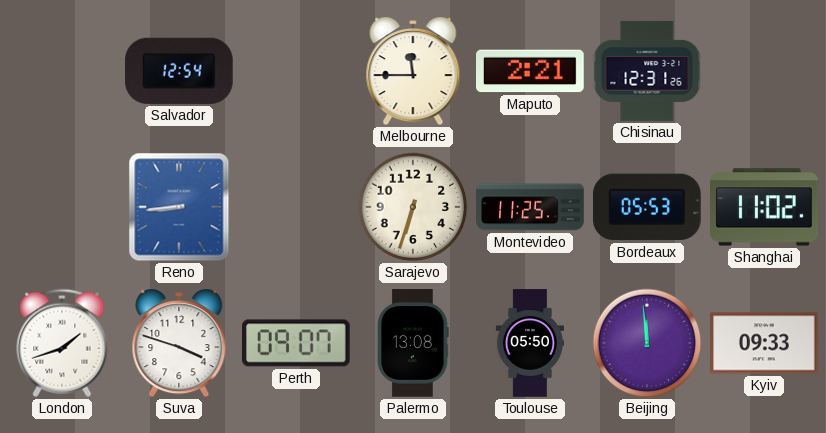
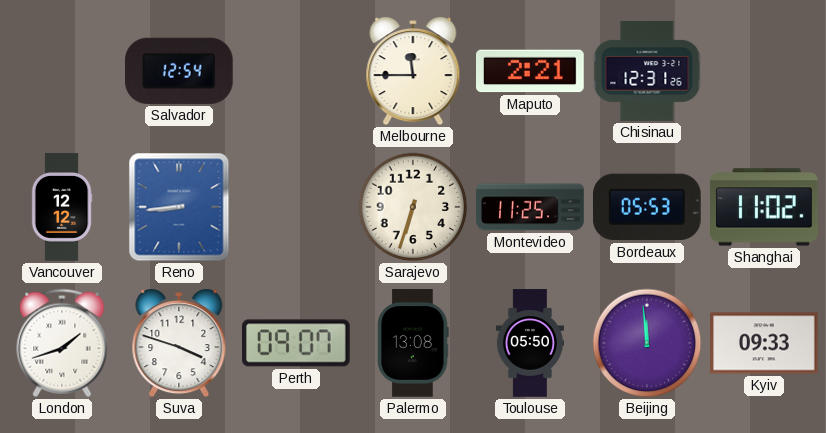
Vancouver: none -> 12:12 (62, 207)
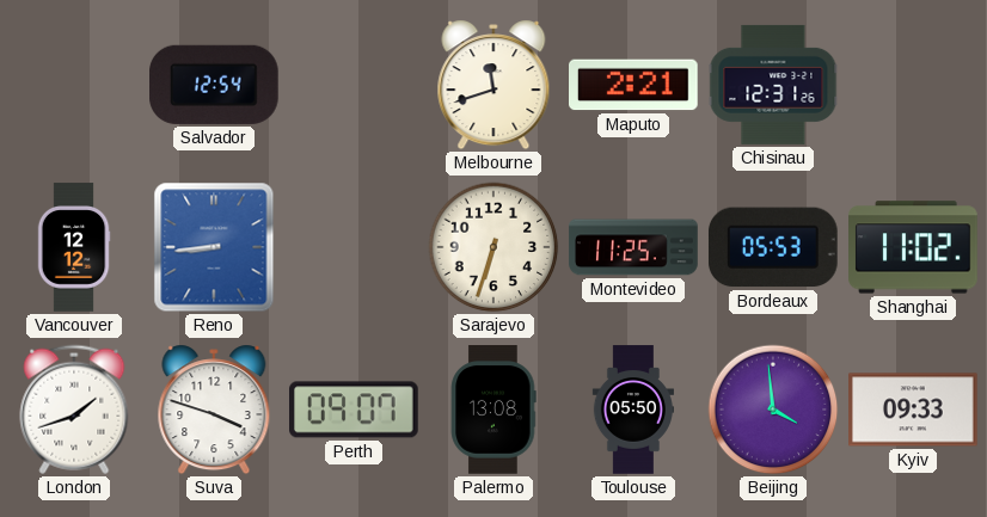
Melbourne: 11:45 -> 11:42 (493, 85)
Beijing: 11:59 -> 3:59 (773, 410)
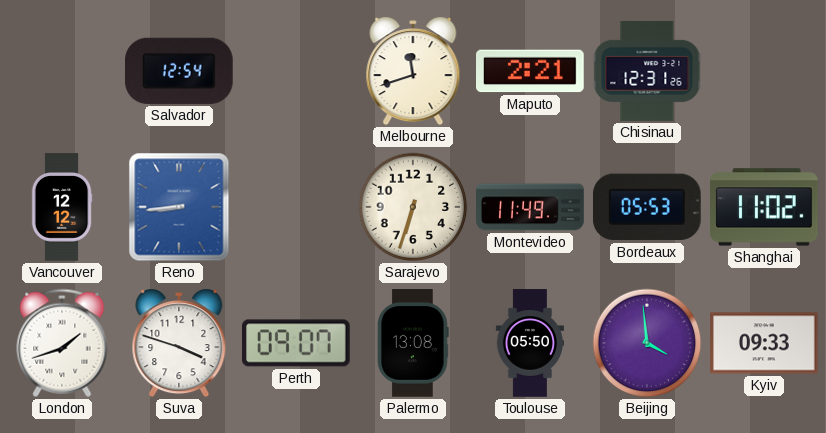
Montevideo: 11:25 -> 11:49 (530, 207)
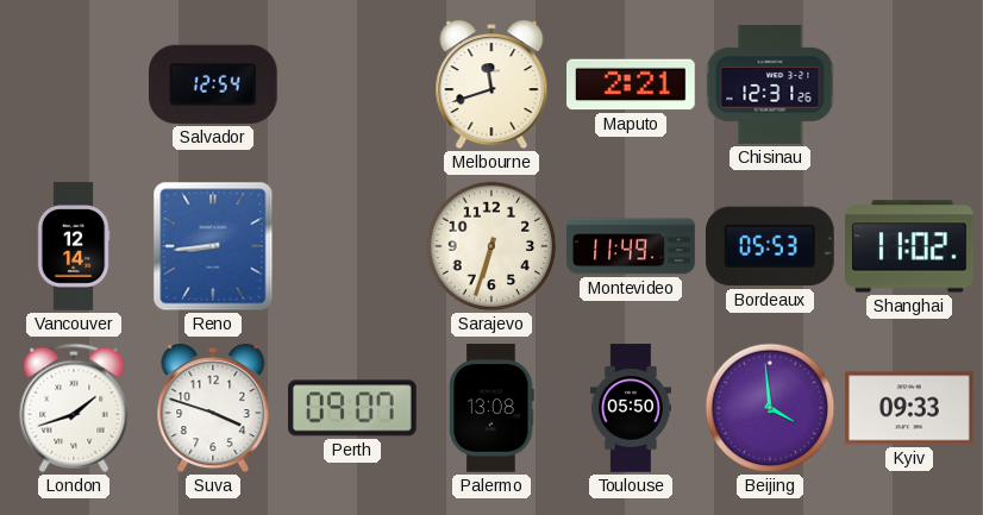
Vancouver: 12:12 -> 12:14 (74, 246)
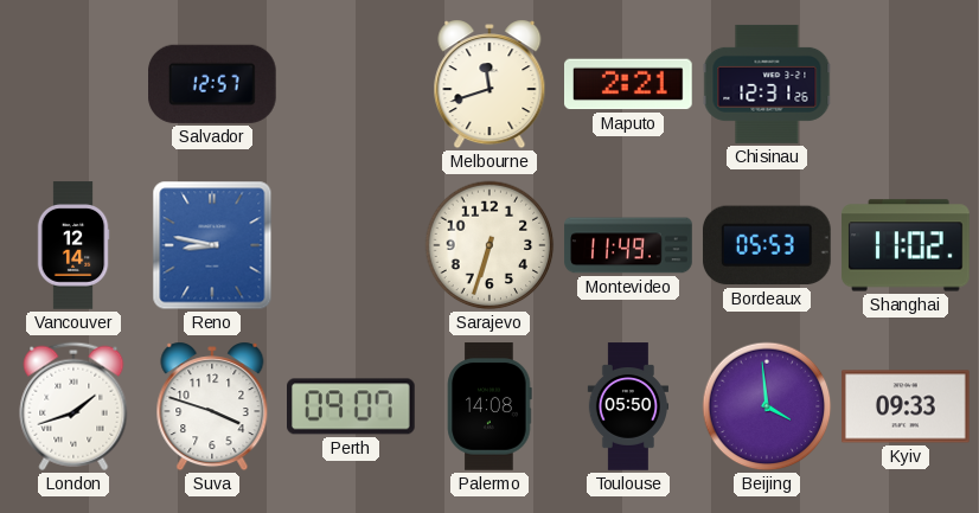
Salvador: 12:54 -> 12:57 (213, 84)
Reno: 8:44 -> 8:47 (212, 245)
Palermo: 13:08 -> 14:08 (489, 406)
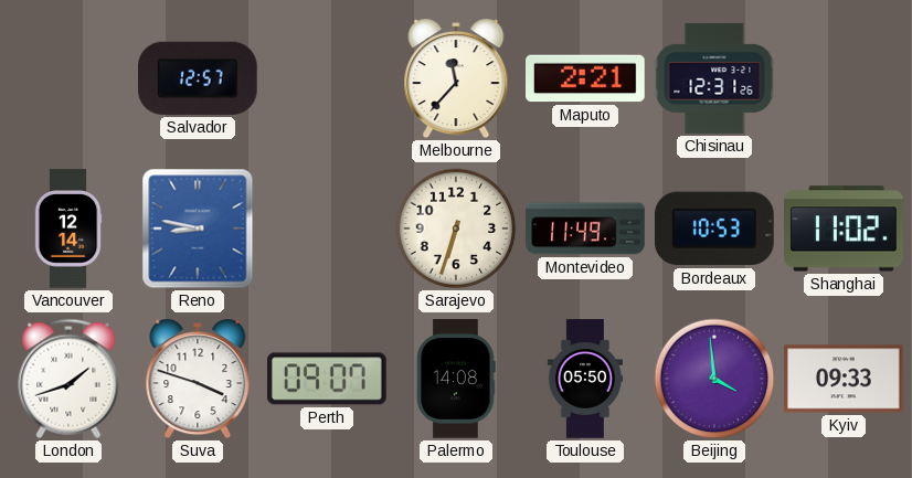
Melbourne: 11:42 -> 11:37 (456, 78)
Bordeaux: 05:53 -> 10:53 (714, 229)
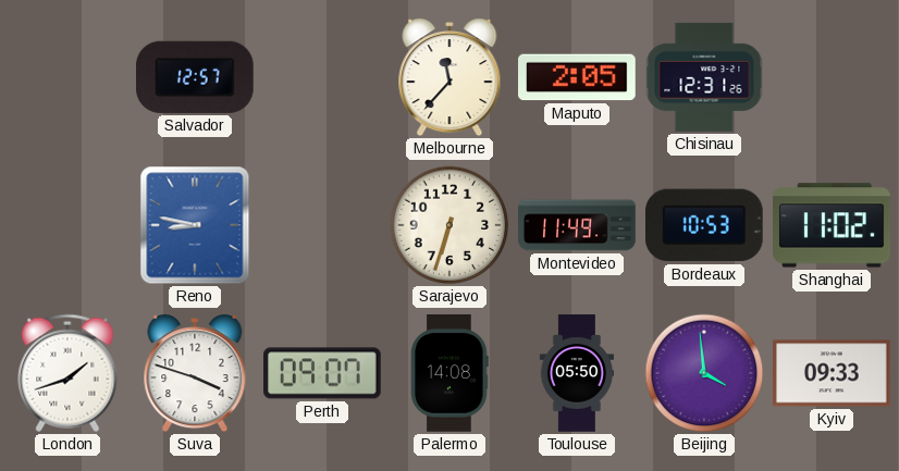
Maputo: 2:21 -> 2:05 (578, 77)
Vancouver: 12:14 -> none (68, 229)
